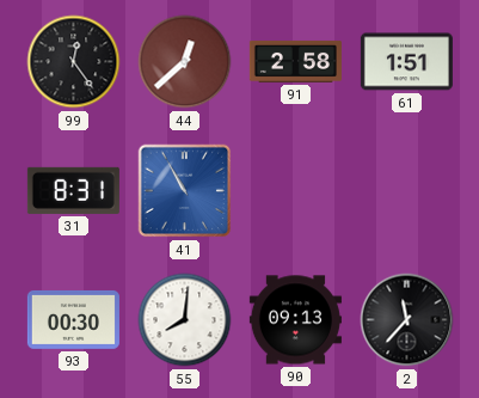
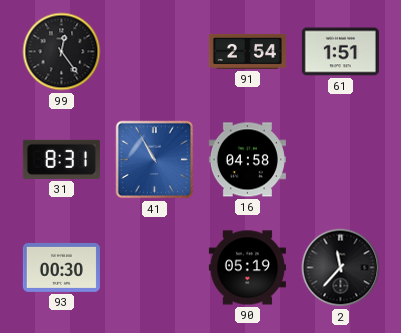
44: 12:38 -> none (185, 62)
91: 2:58 -> 2:54 (247, 51)
16: none -> 04:58 (247, 160)
55: 8:01 -> none (185, 320)
90: 09:13 -> 05:19 (247, 268)
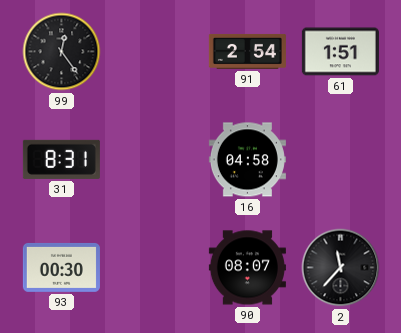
41: 10:55 -> none (155, 160)
90: 05:19 -> 08:07 (247, 268)
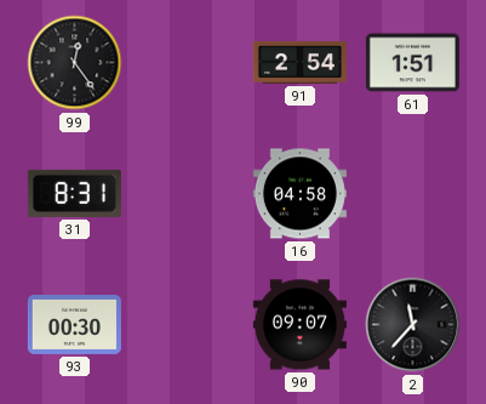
90: 08:07 -> 09:07 (299, 325)
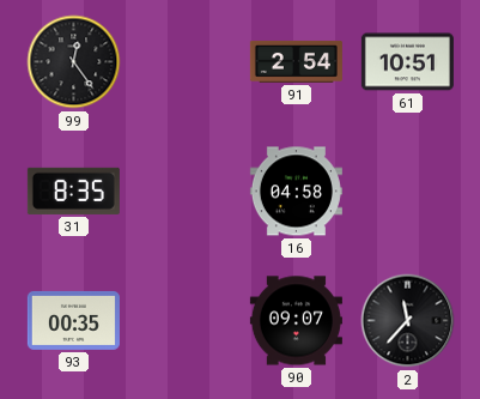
61: 1:51 -> 10:51 (407, 62)
31: 8:31 -> 8:35 (73, 191)
93: 00:30 -> 00:35 (73, 320)
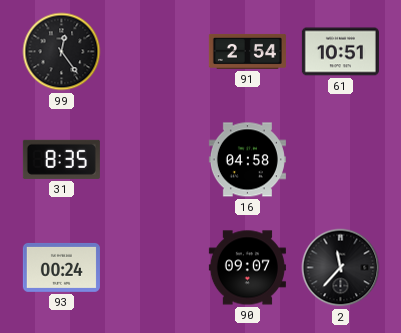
93: 00:35 -> 00:24 (61, 267)
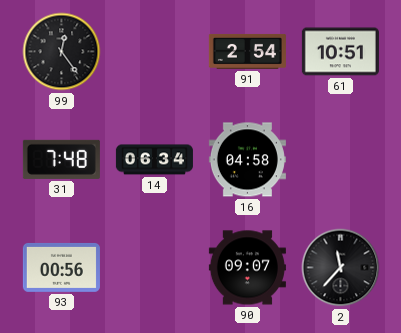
31: 8:35 -> 7:48 (61, 159)
14: none -> 06:34 (154, 160)
93: 00:24 -> 00:56 (61, 267)
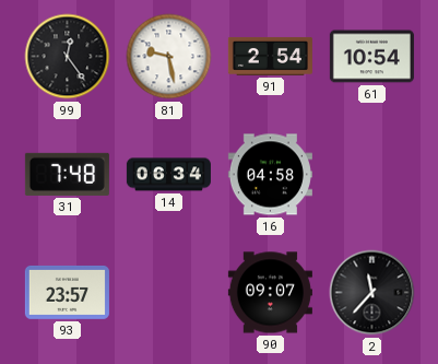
81: none -> 9:28 (169, 57)
61: 10:51 -> 10:54 (371, 57)
93: 00:56 -> 23:57 (67, 292)
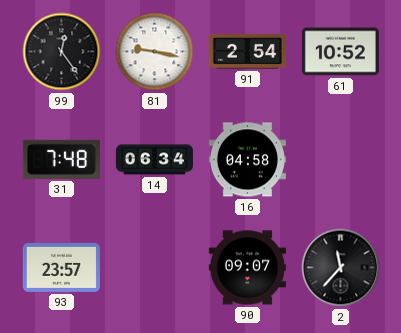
81: 9:28 -> 9:17 (155, 52)
61: 10:54 -> 10:52 (340, 52)
